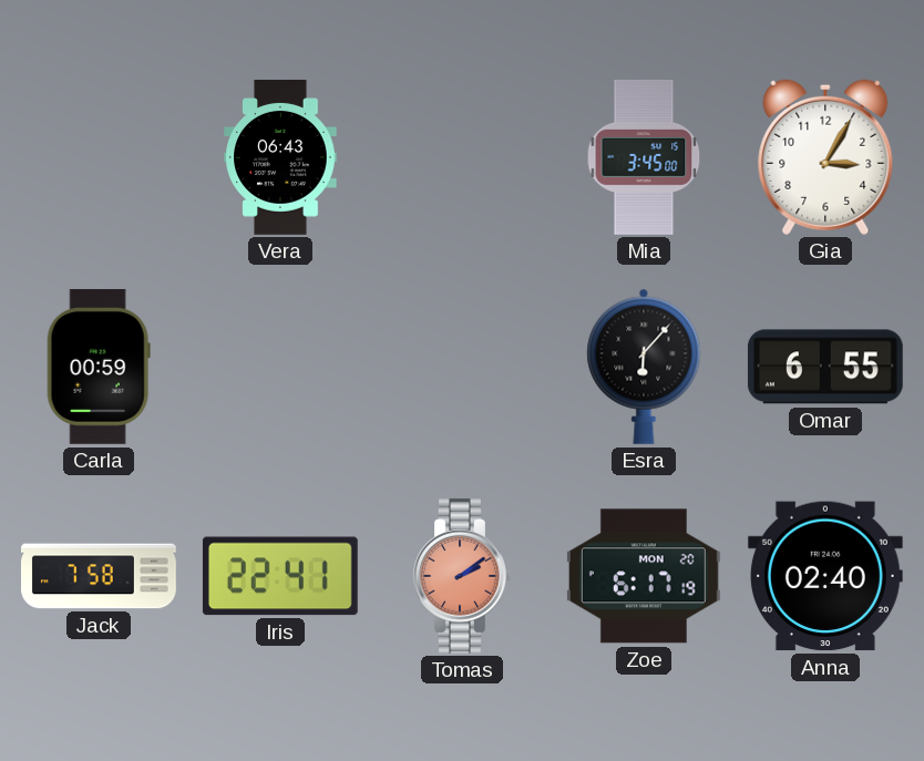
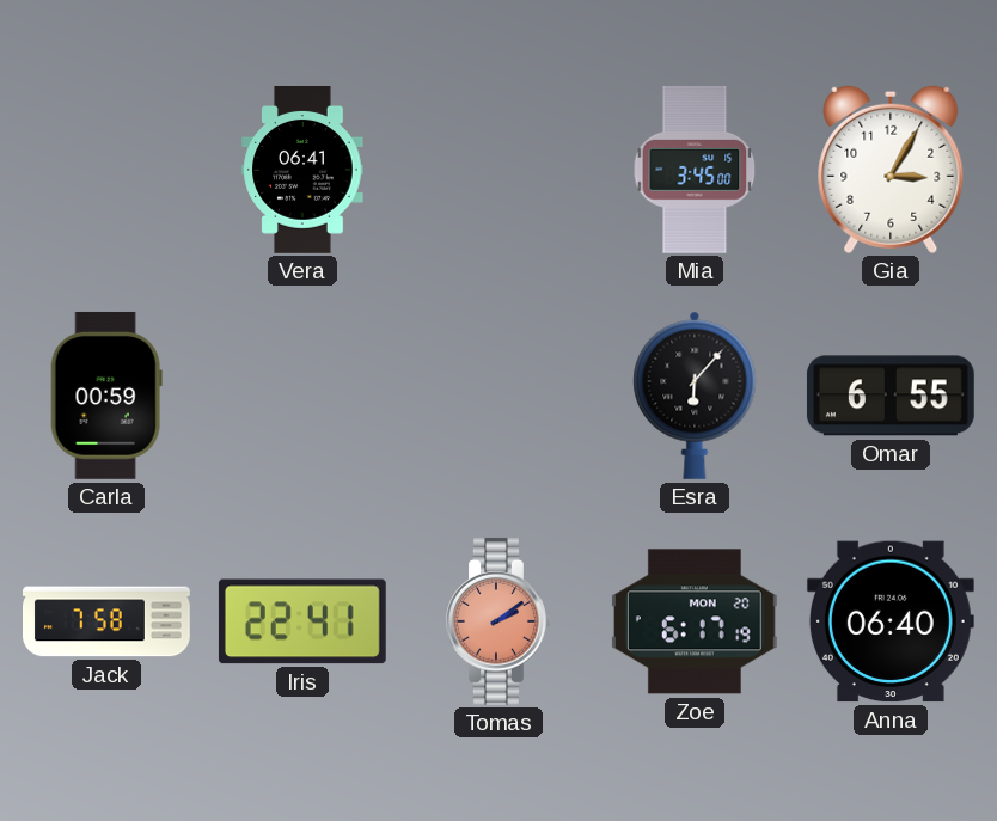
Vera: 06:43 -> 06:41 (302, 171)
Anna: 02:40 -> 06:40 (891, 621)
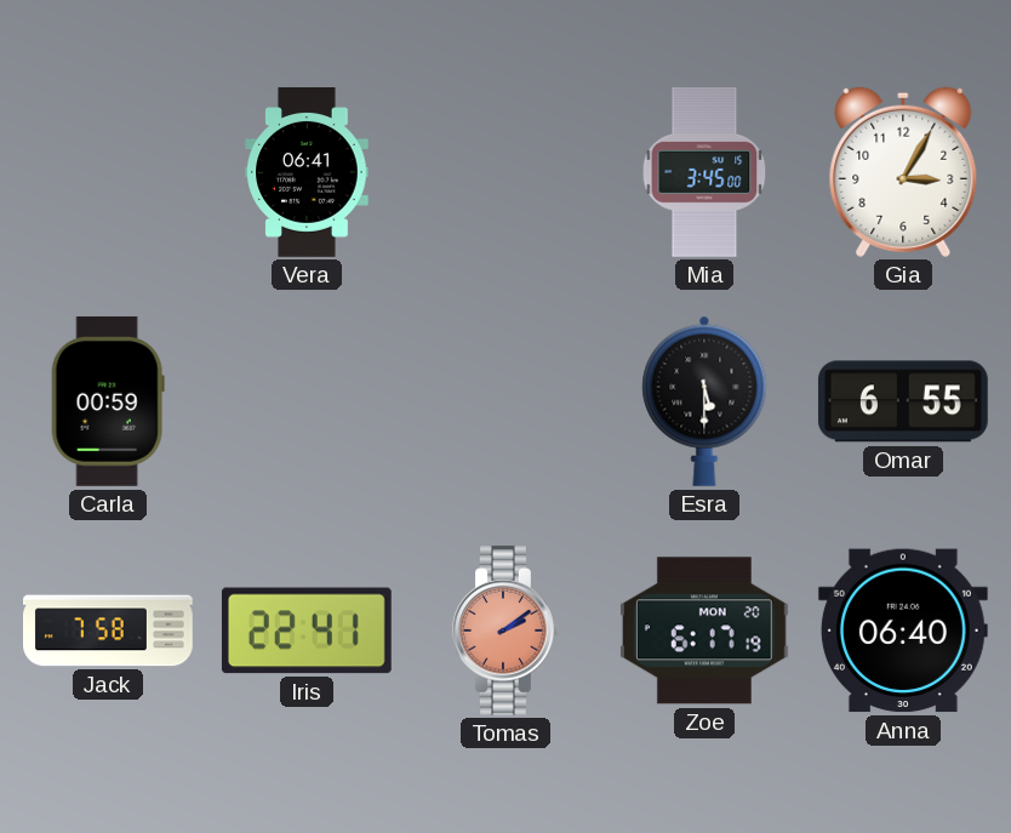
Esra: 6:07 -> 5:30 (704, 401)
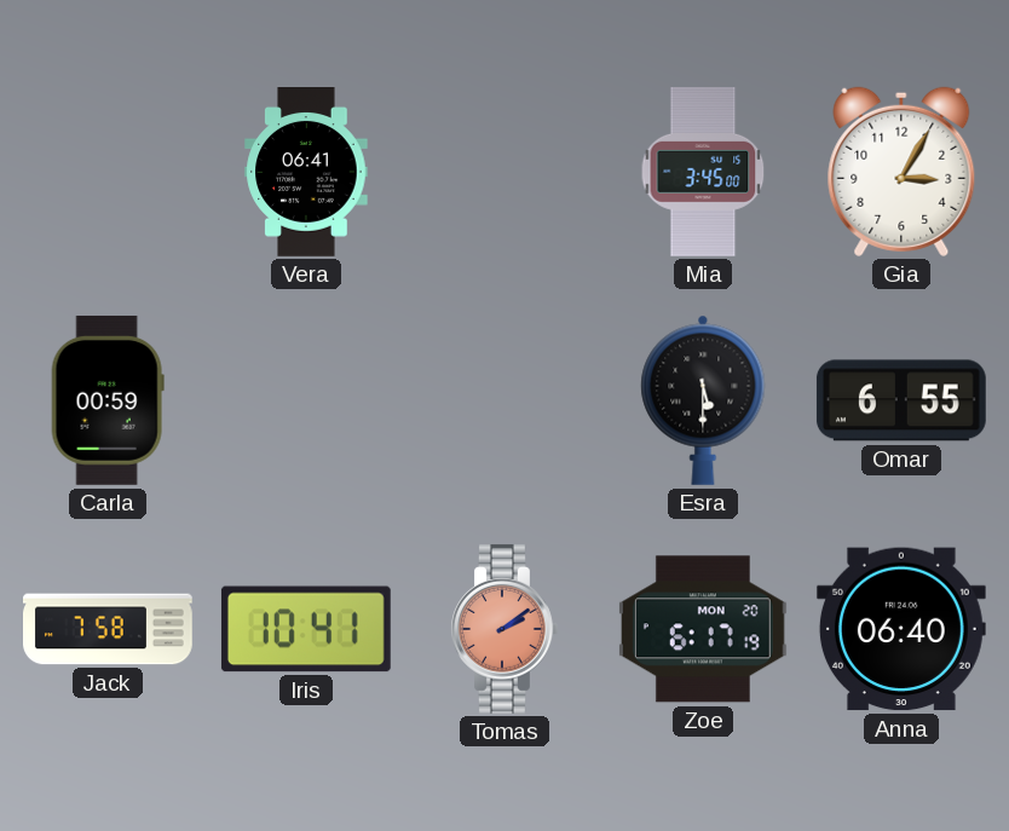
Iris: 22:41 -> 10:41 (306, 629)
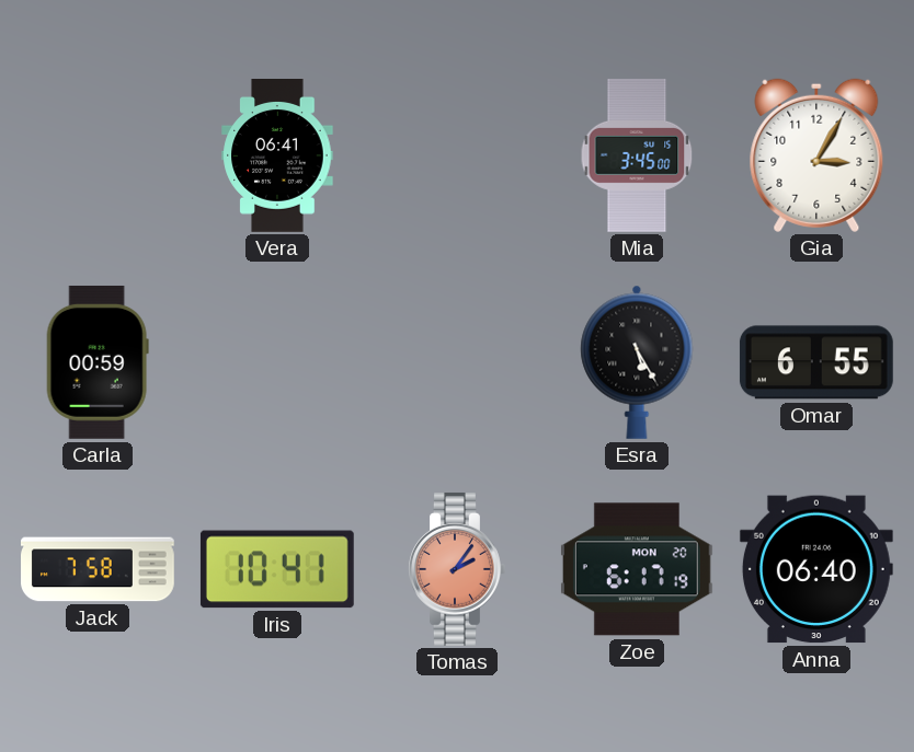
Esra: 5:30 -> 5:25 (637, 362)
Tomas: 2:09 -> 2:06 (457, 569)
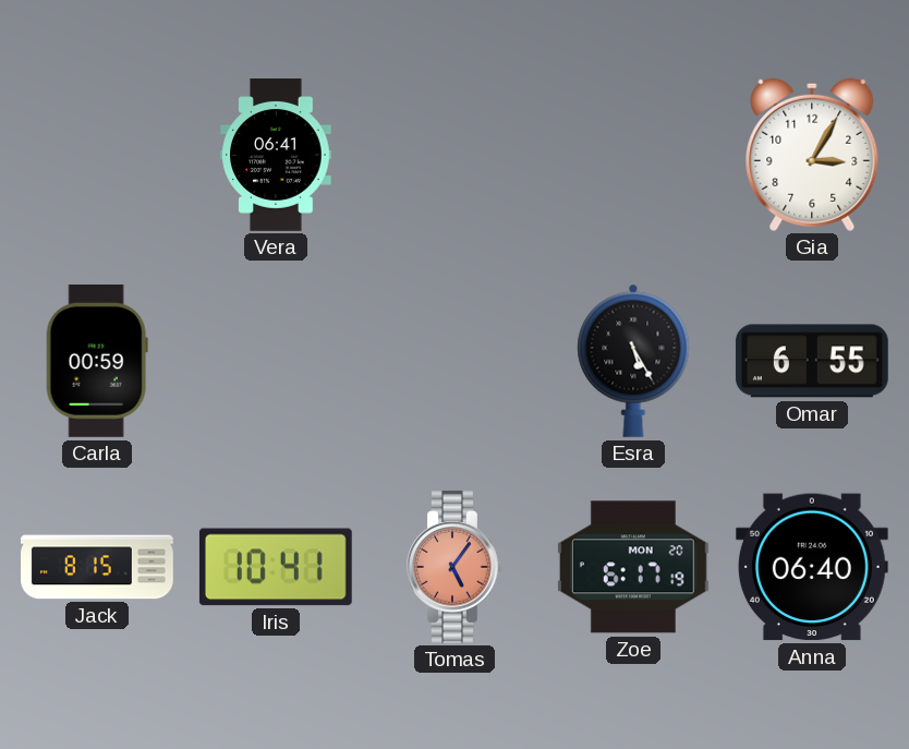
Mia: 3:45 -> none (637, 155)
Jack: 7:58 -> 8:15 (98, 567)
Tomas: 2:06 -> 5:06 (455, 567)
